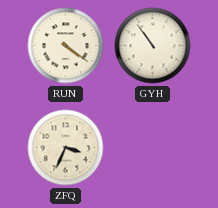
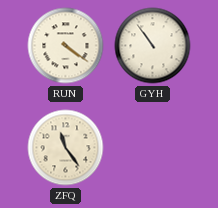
ZFQ: 3:34 -> 11:24 (66, 148)
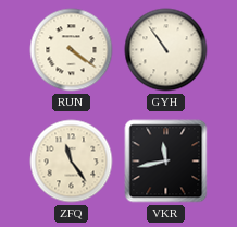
VKR: none -> 11:43 (166, 162)
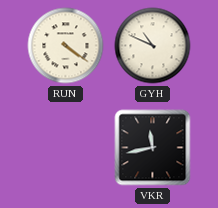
GYH: 10:54 -> 10:49 (153, 46)
ZFQ: 11:24 -> none (72, 162)
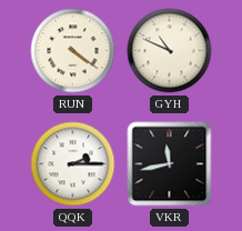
QQK: none -> 2:15 (73, 164)
